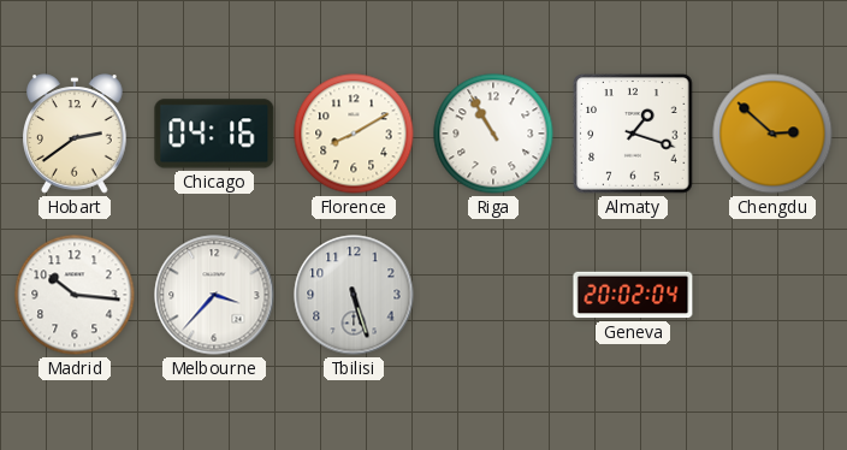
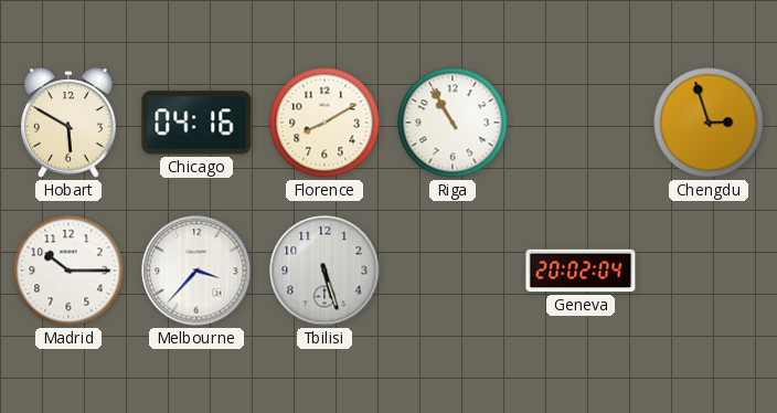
Hobart: 2:39 -> 5:50 (70, 123)
Almaty: 1:18 -> none (633, 134)
Chengdu: 2:52 -> 2:57 (709, 123)
Madrid: 10:16 -> 10:15 (68, 271)
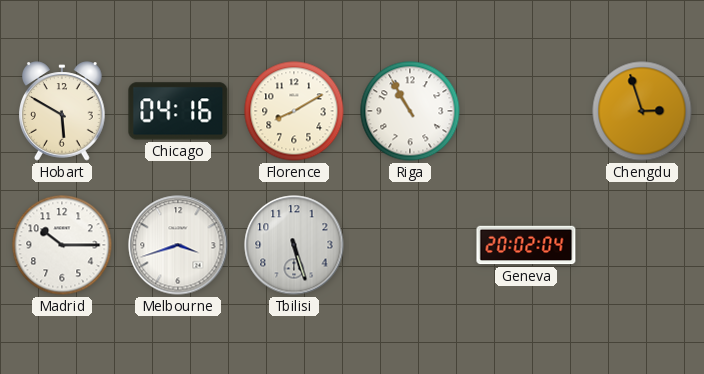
Melbourne: 3:37 -> 3:42 (178, 245)
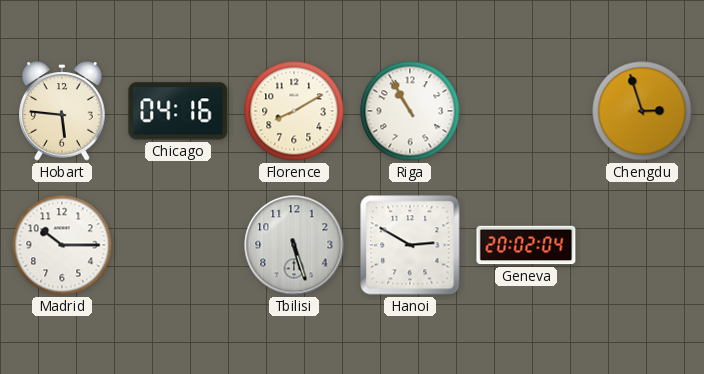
Hobart: 5:50 -> 5:46 (63, 111)
Melbourne: 3:42 -> none (178, 245)
Hanoi: none -> 2:50 (410, 245)
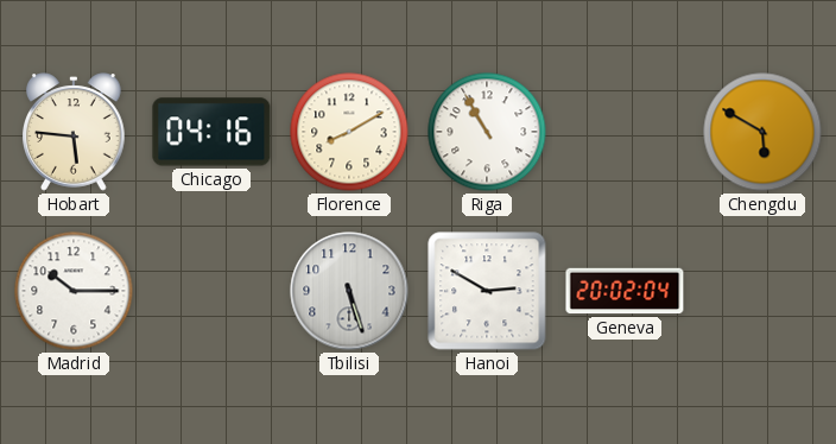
Chengdu: 2:57 -> 5:50 (762, 132)
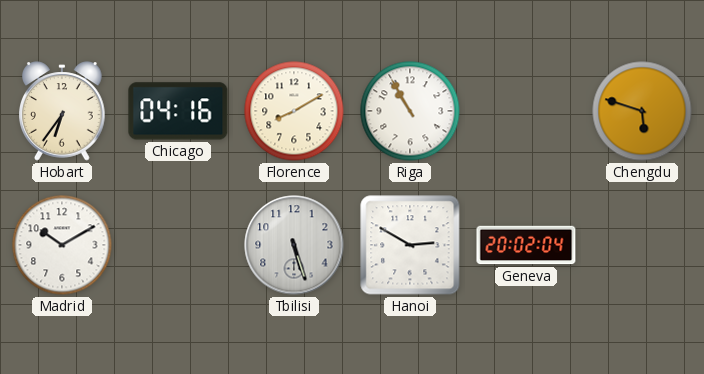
Hobart: 5:46 -> 6:36 (63, 111)
Chengdu: 5:50 -> 5:48 (642, 111)
Madrid: 10:15 -> 10:10 (62, 245)
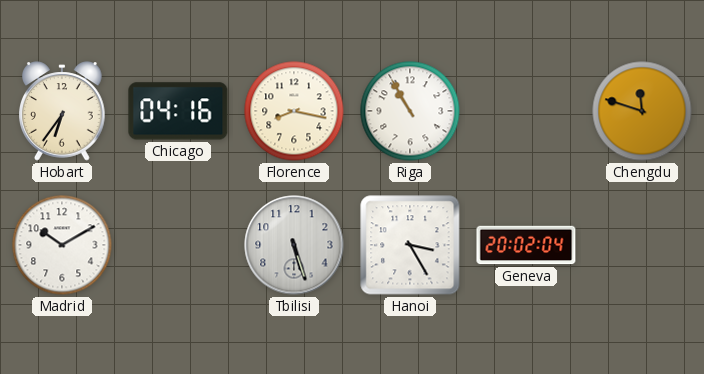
Florence: 8:10 -> 8:17 (294, 111)
Chengdu: 5:48 -> 11:48 (642, 111)
Hanoi: 2:50 -> 3:25 (410, 245)
